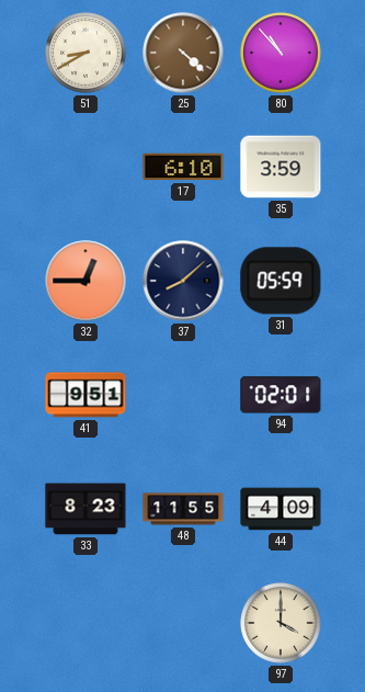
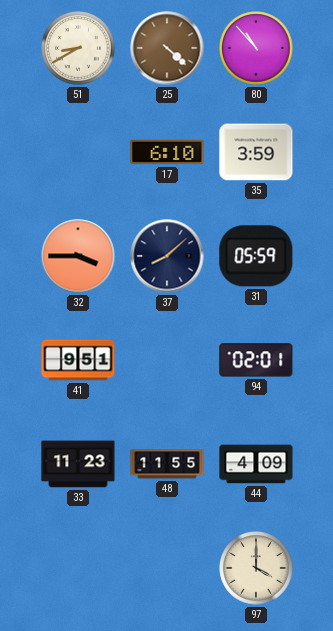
32: 12:45 -> 3:45 (78, 256)
33: 8:23 -> 11:23 (78, 464)
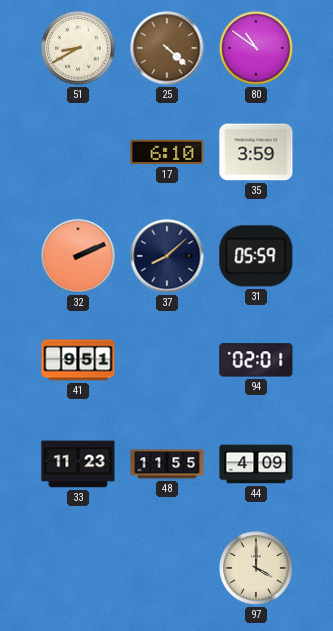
80: 10:53 -> 10:51 (256, 48)
32: 3:45 -> 2:11 (78, 256)
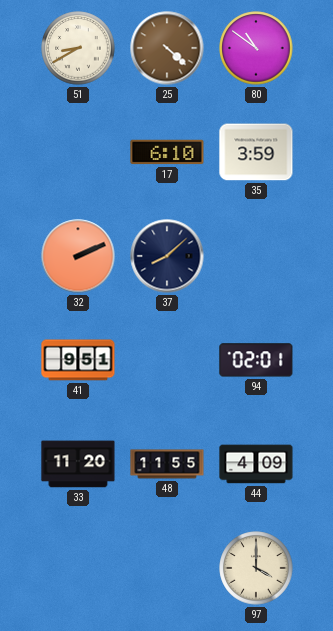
31: 05:59 -> none (256, 256)
33: 11:23 -> 11:20 (78, 464)
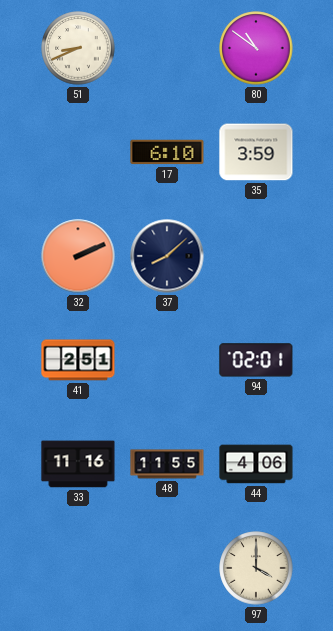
51: 8:40 -> 8:41 (78, 48)
25: 4:22 -> none (167, 48)
41: 9:51 -> 2:51 (78, 360)
33: 11:20 -> 11:16 (78, 464)
44: 4:09 -> 4:06 (256, 464)
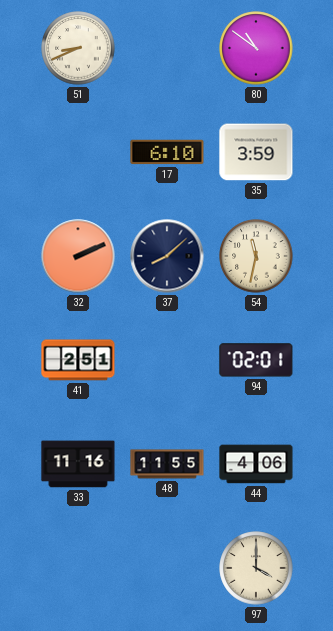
54: none -> 11:32 (256, 256)
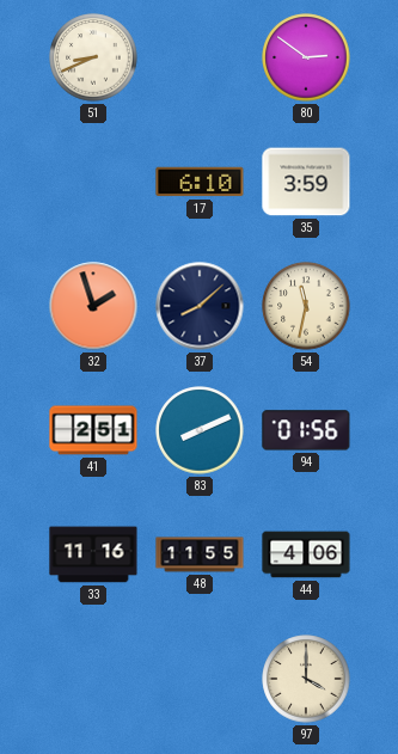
80: 10:51 -> 2:51 (306, 57)
32: 2:11 -> 1:57 (93, 306)
83: none -> 8:11 (200, 430)
94: 02:01 -> 01:56 (306, 430)
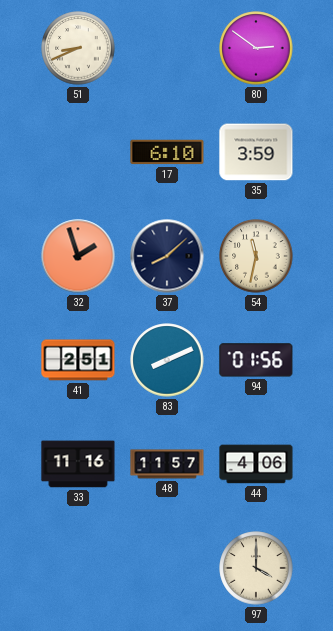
48: 11:55 -> 11:57 (167, 464)
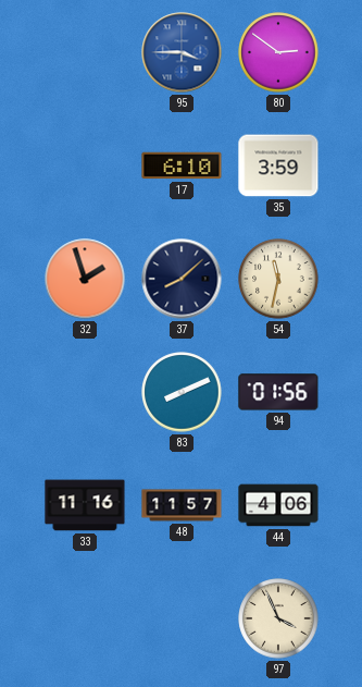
51: 8:41 -> none (78, 48)
95: none -> 3:45 (182, 52)
41: 2:51 -> none (78, 360)
97: 4:00 -> 3:56 (278, 618)
